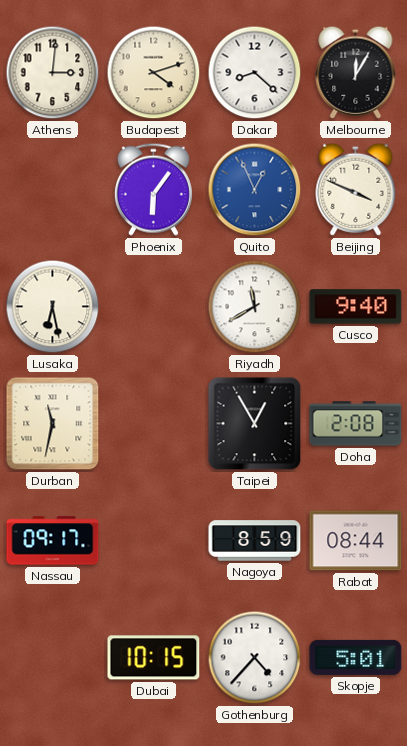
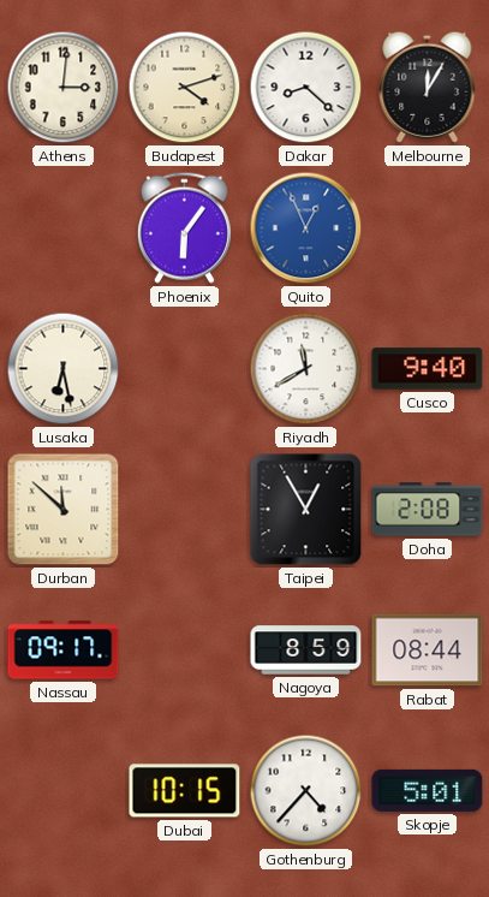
Beijing: 3:49 -> none (356, 189)
Durban: 11:32 -> 11:52 (64, 510)
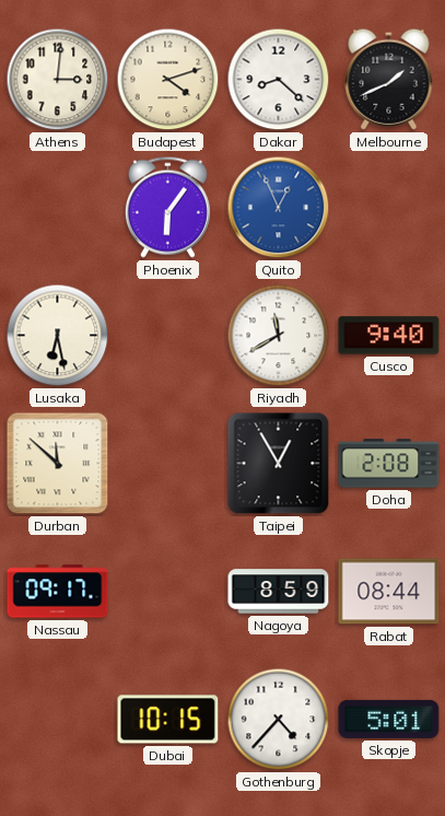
Melbourne: 12:05 -> 1:41 (389, 79)
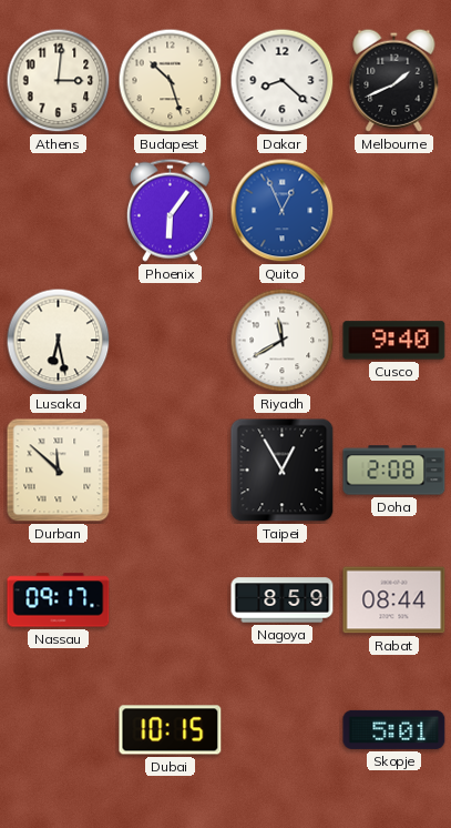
Budapest: 4:12 -> 10:27 (171, 81)
Gothenburg: 4:37 -> none (279, 720)
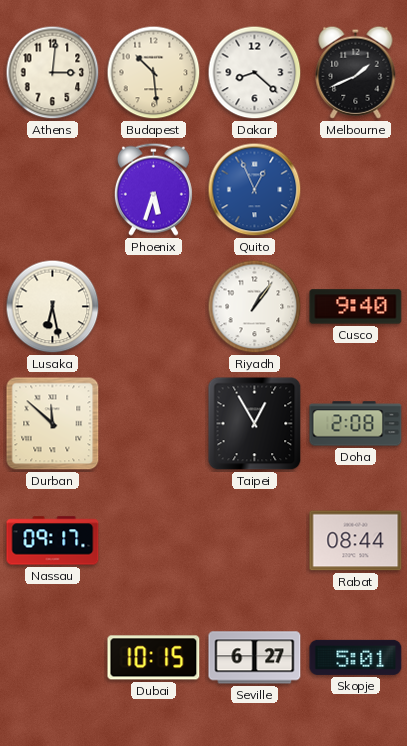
Budapest: 10:27 -> 10:29 (154, 73)
Phoenix: 6:06 -> 5:33 (153, 189)
Riyadh: 11:40 -> 1:06 (255, 307)
Nagoya: 8:59 -> none (283, 600)
Seville: none -> 6:27 (255, 658)
